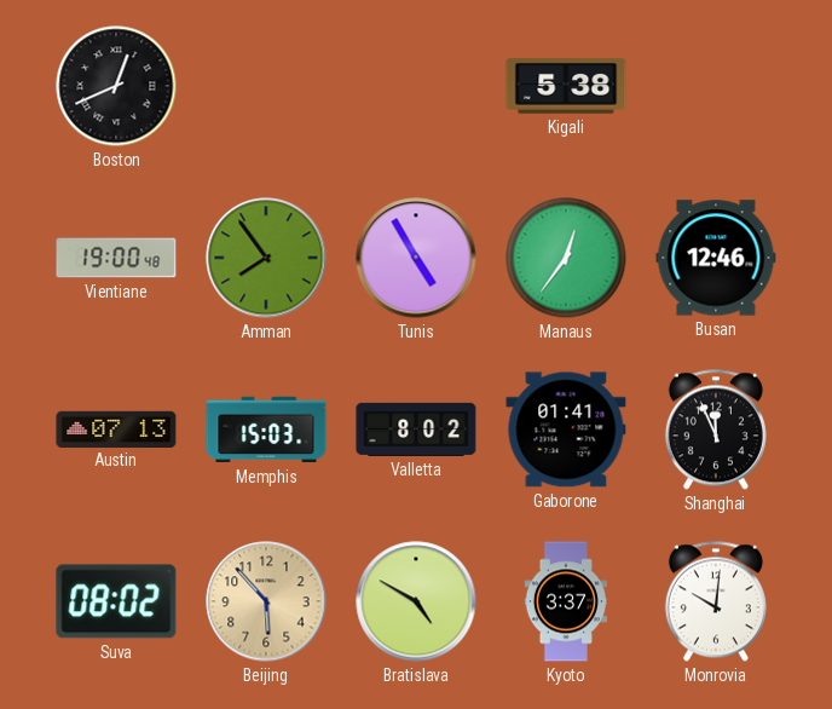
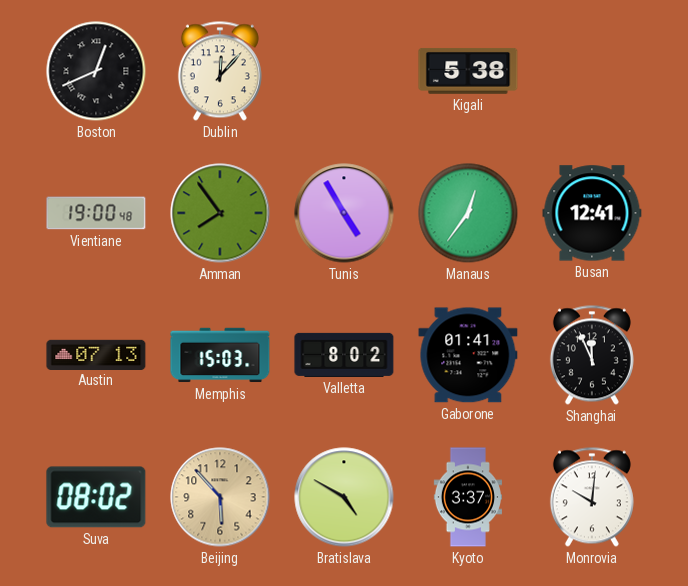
Dublin: none -> 12:07 (220, 71)
Busan: 12:46 -> 12:41 (592, 213)
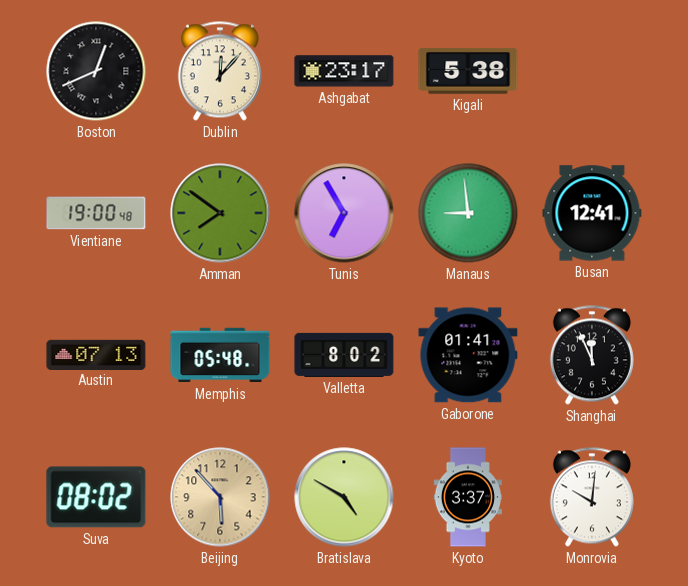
Ashgabat: none -> 23:17 (344, 71)
Amman: 7:54 -> 7:51 (220, 213)
Tunis: 4:55 -> 6:55 (344, 213)
Manaus: 12:36 -> 8:59 (468, 213)
Memphis: 15:03 -> 05:48 (220, 355)
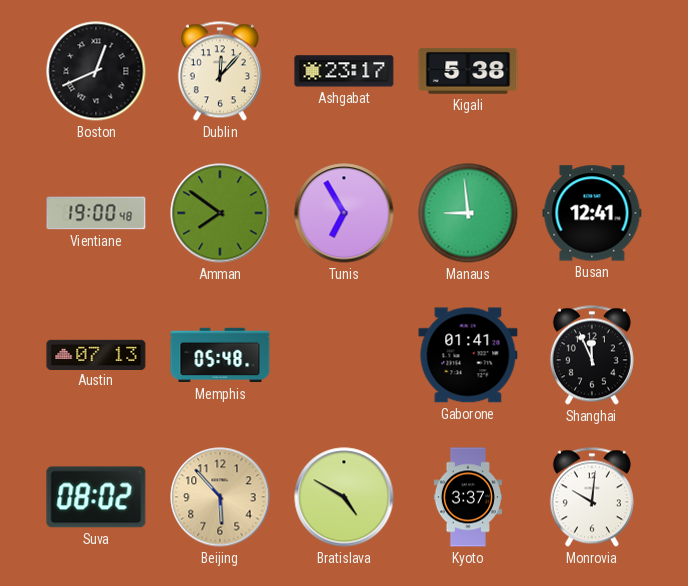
Valletta: 8:02 -> none (344, 355)
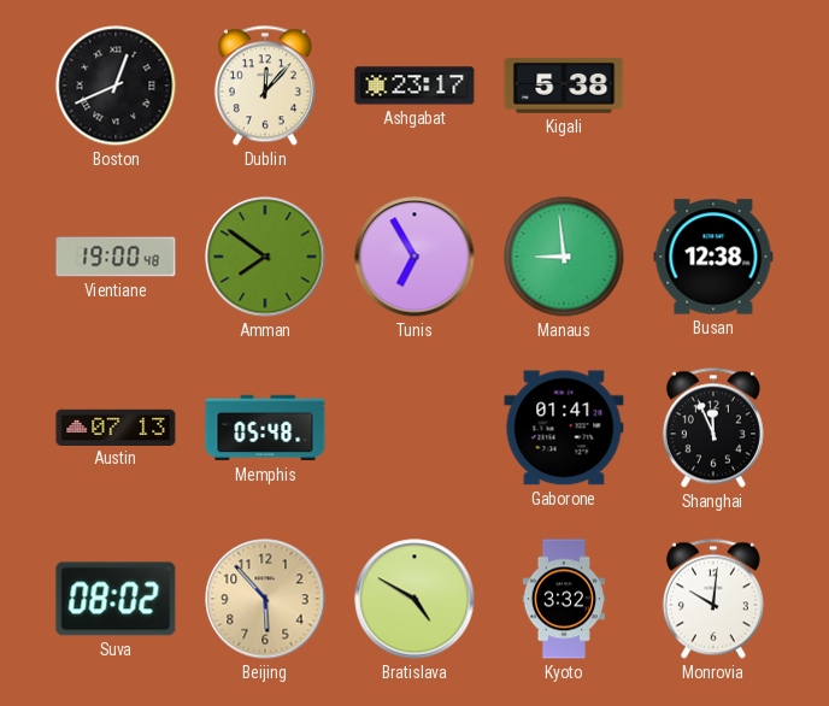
Busan: 12:41 -> 12:38 (713, 257)
Kyoto: 3:37 -> 3:32 (563, 599)
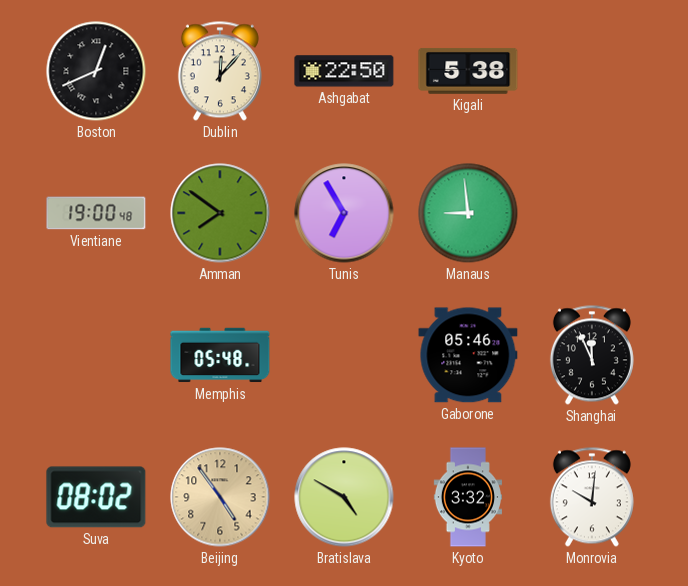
Ashgabat: 23:17 -> 22:50 (344, 71)
Busan: 12:38 -> none (713, 257)
Austin: 07:13 -> none (116, 426)
Gaborone: 01:41 -> 05:46 (468, 355)
Beijing: 5:53 -> 4:54 (220, 497)
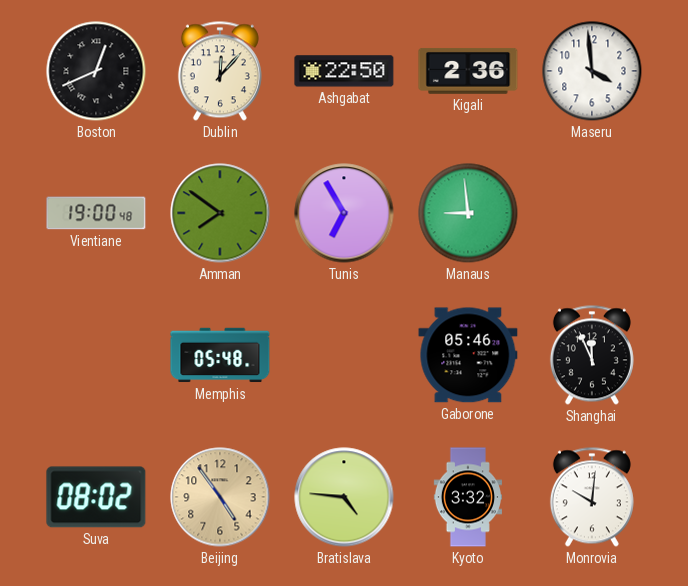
Kigali: 5:38 -> 2:36 (468, 71)
Maseru: none -> 3:59 (592, 71)
Bratislava: 4:50 -> 4:46 (344, 497)
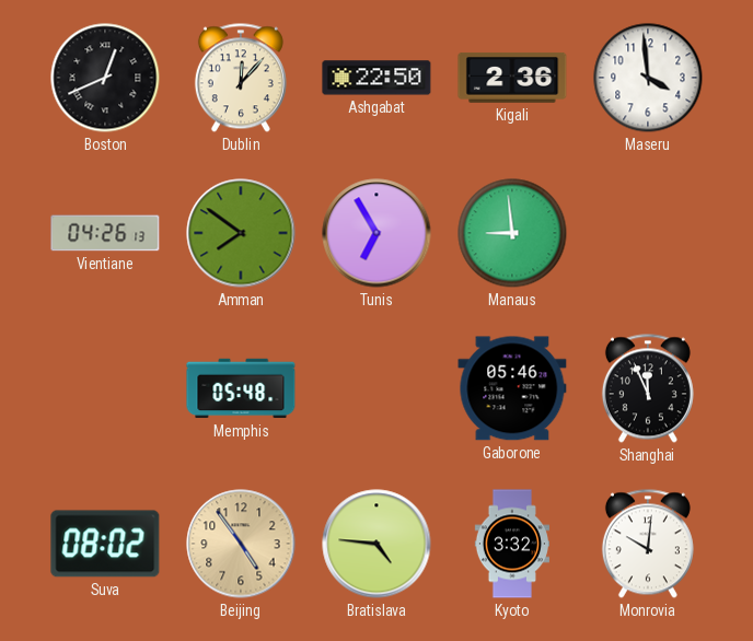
Vientiane: 19:00 -> 04:26 (105, 233)
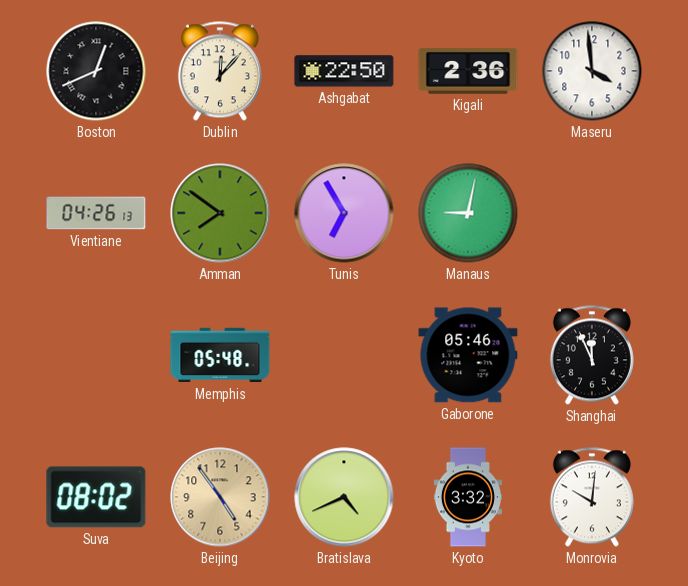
Manaus: 8:59 -> 9:02 (468, 213)
Bratislava: 4:46 -> 4:41 (344, 497)
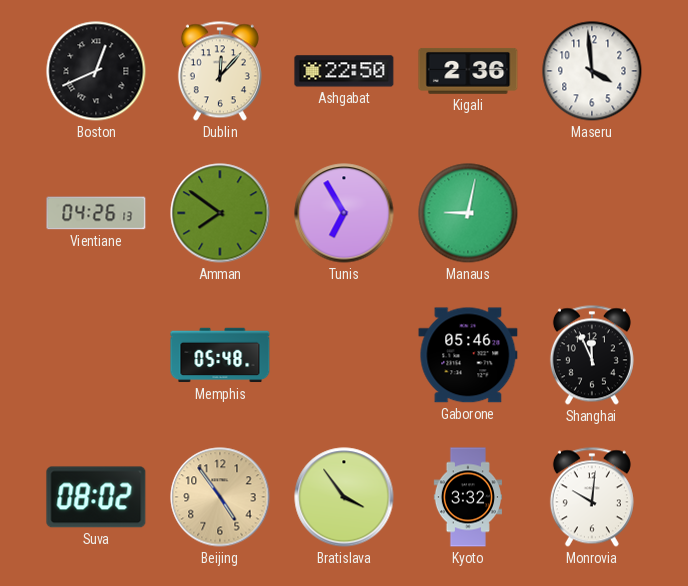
Bratislava: 4:41 -> 3:54 (344, 497)
